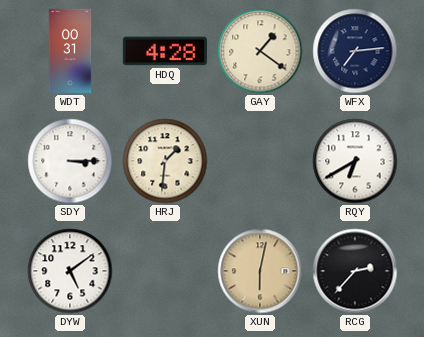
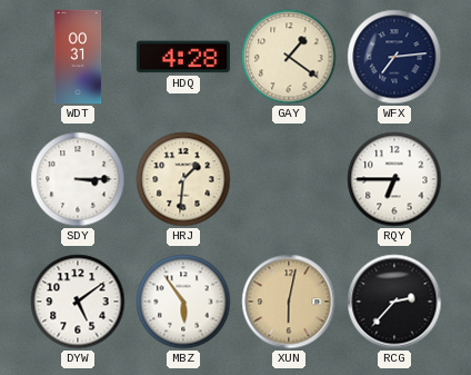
RQY: 6:40 -> 6:45 (394, 179)
MBZ: none -> 5:54 (183, 302)
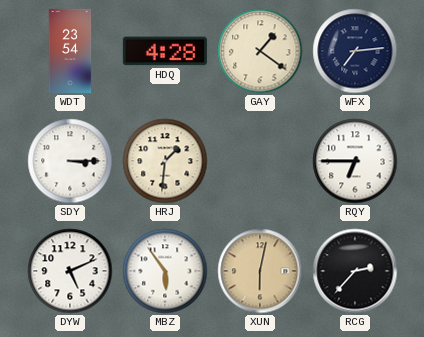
WDT: 00:31 -> 23:54 (70, 51)
DYW: 5:09 -> 5:11 (70, 271)
